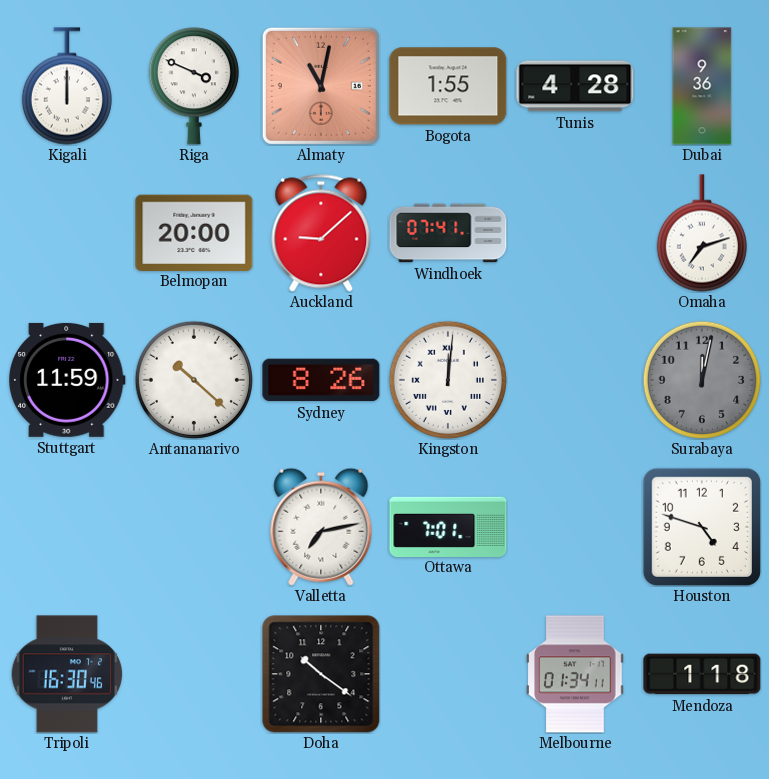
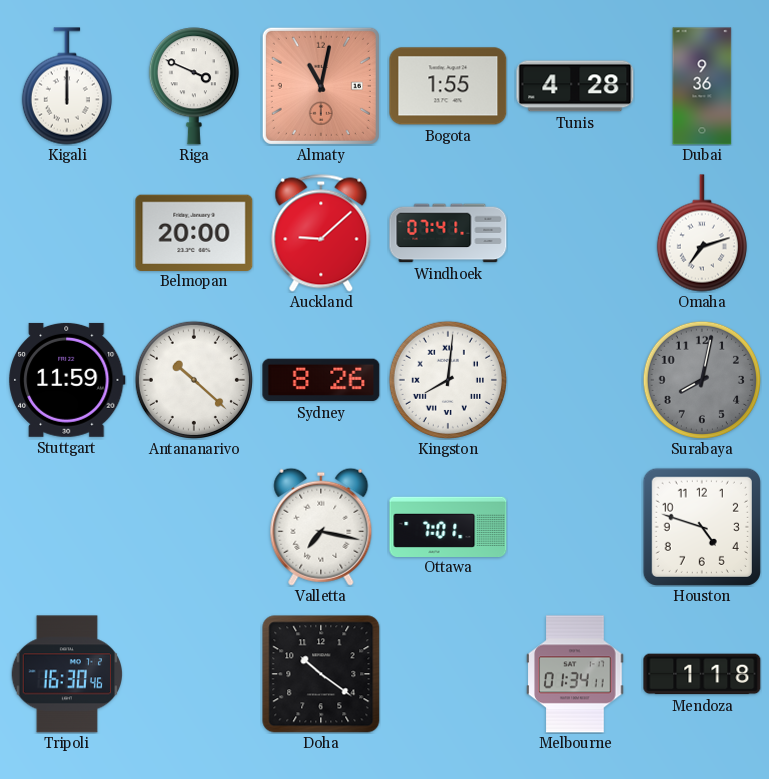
Kingston: 12:01 -> 8:01 (448, 380)
Surabaya: 12:02 -> 8:02 (702, 380)
Valletta: 7:13 -> 7:17 (321, 527)
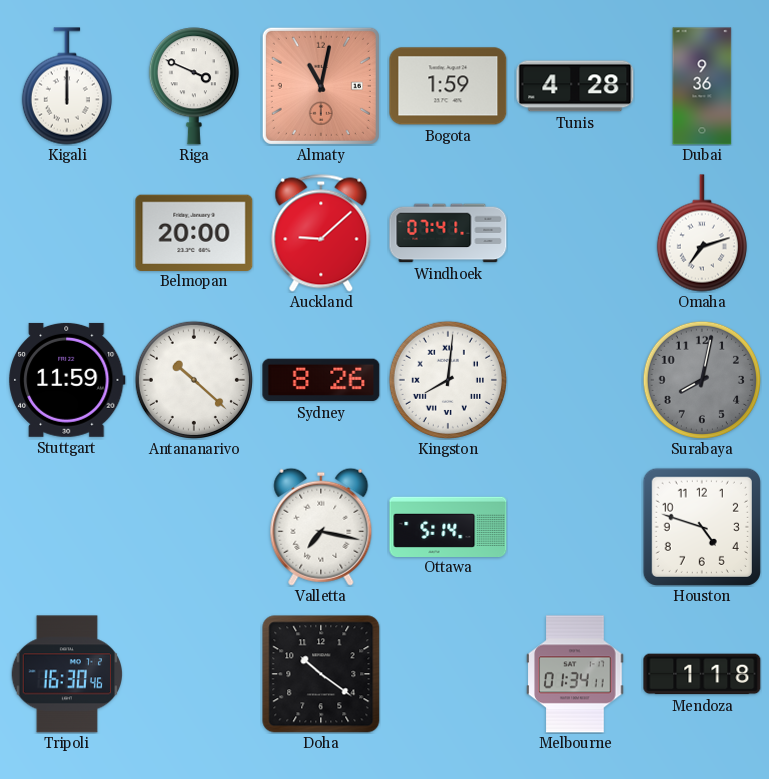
Bogota: 1:55 -> 1:59 (448, 86)
Ottawa: 7:01 -> 5:14 (448, 526)
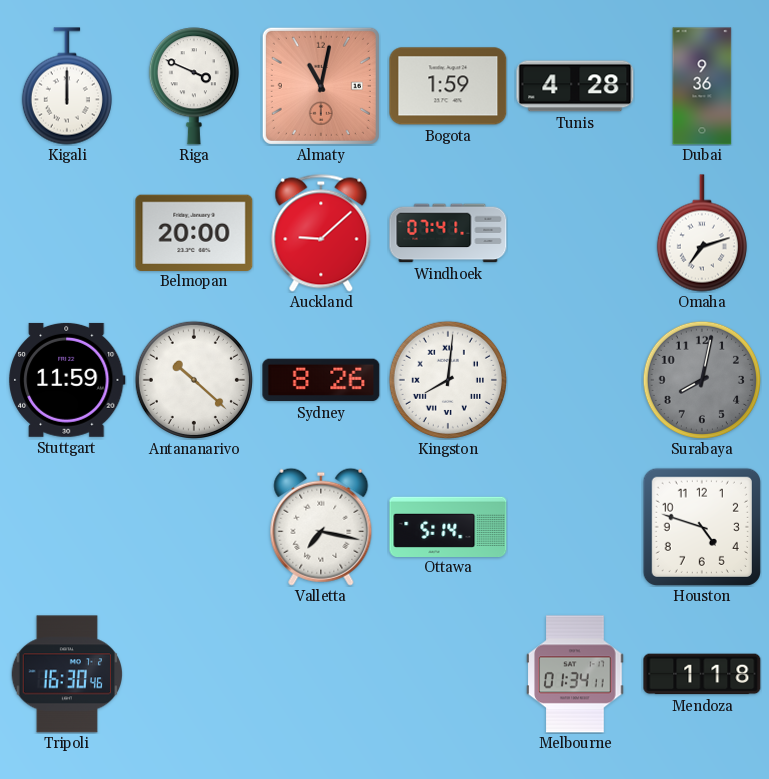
Doha: 10:21 -> none (321, 674)
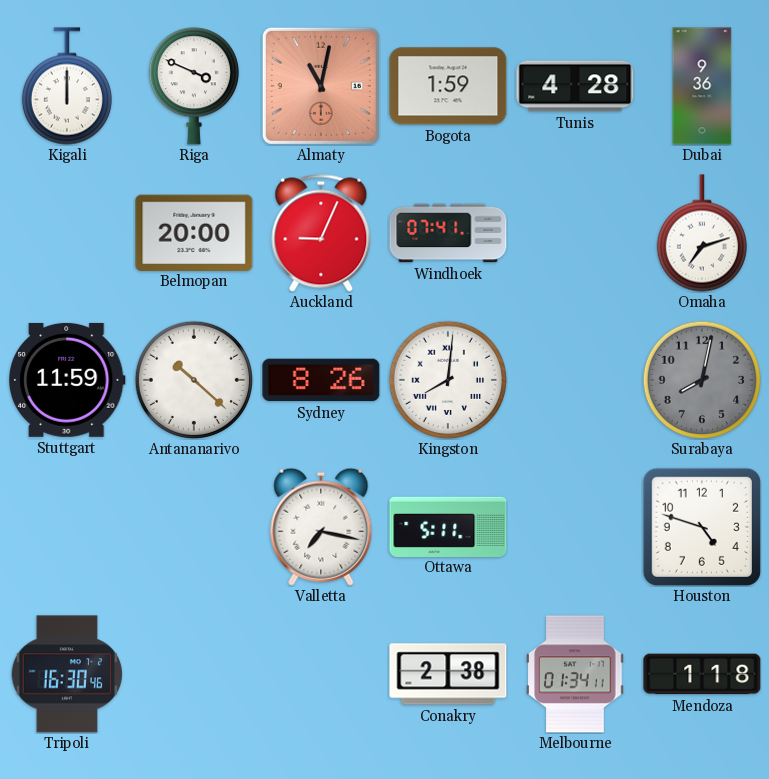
Auckland: 9:08 -> 9:04 (321, 233)
Ottawa: 5:14 -> 5:11 (448, 526)
Conakry: none -> 2:38 (448, 674)
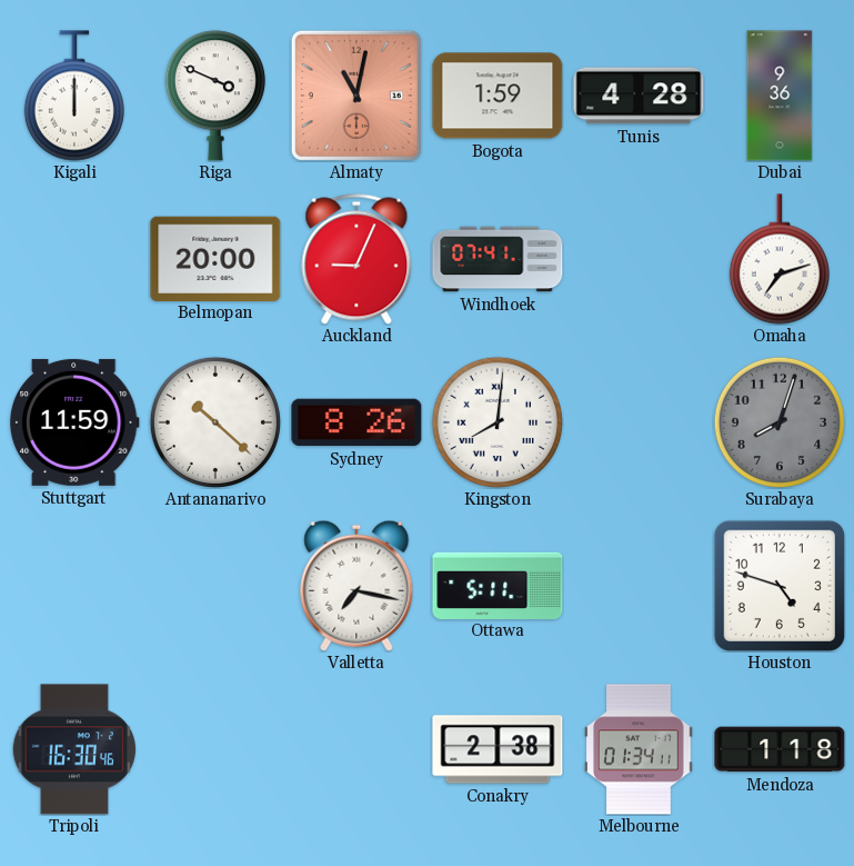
Surabaya: 8:02 -> 8:03 (780, 422)
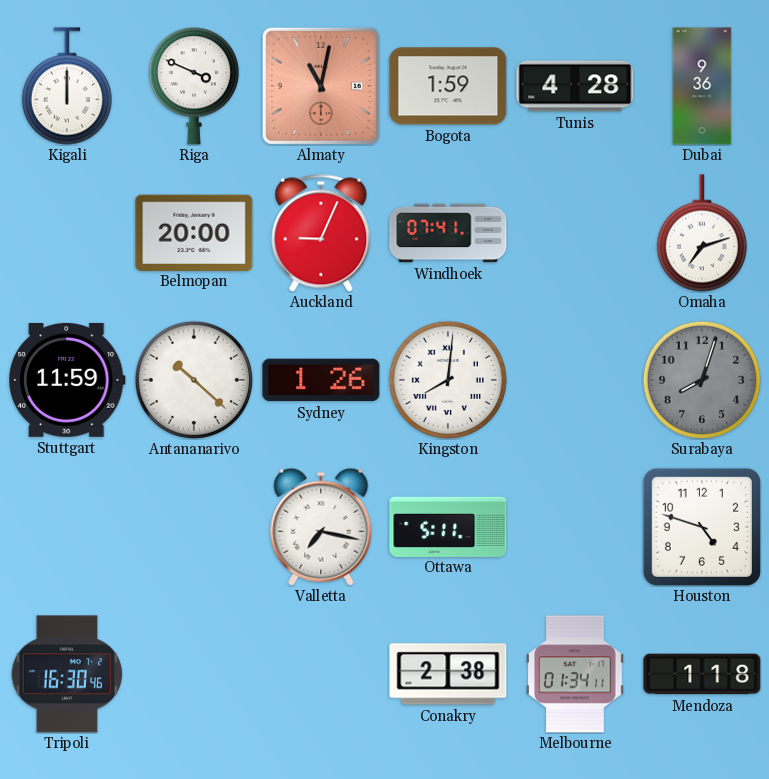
Sydney: 8:26 -> 1:26 (321, 380)
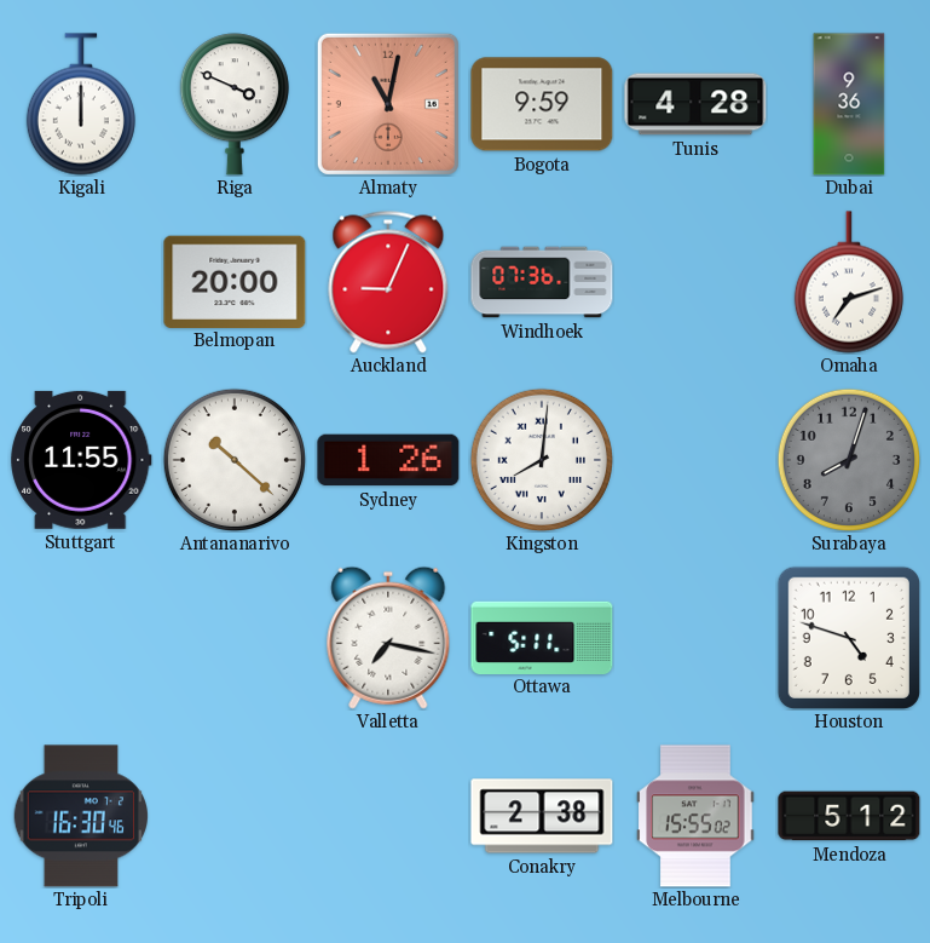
Bogota: 1:59 -> 9:59 (542, 104)
Windhoek: 07:41 -> 07:36 (542, 282)
Stuttgart: 11:59 -> 11:55 (82, 460)
Melbourne: 01:34 -> 15:55 (695, 816)
Mendoza: 1:18 -> 5:12 (849, 816)
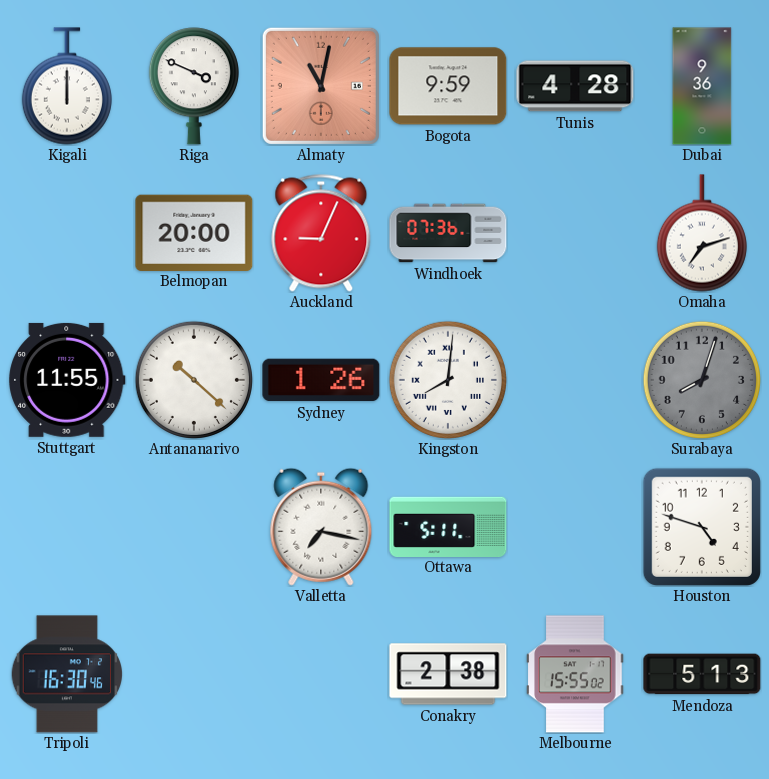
Mendoza: 5:12 -> 5:13 (702, 674)
